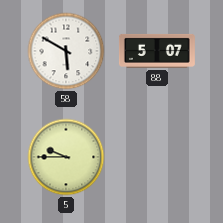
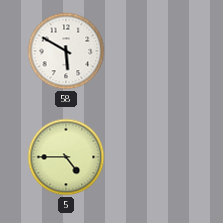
88: 5:07 -> none (157, 51)
5: 9:45 -> 4:45 (66, 157)
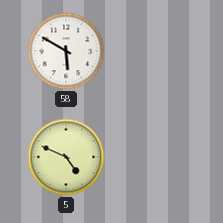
5: 4:45 -> 4:49 (66, 157)
